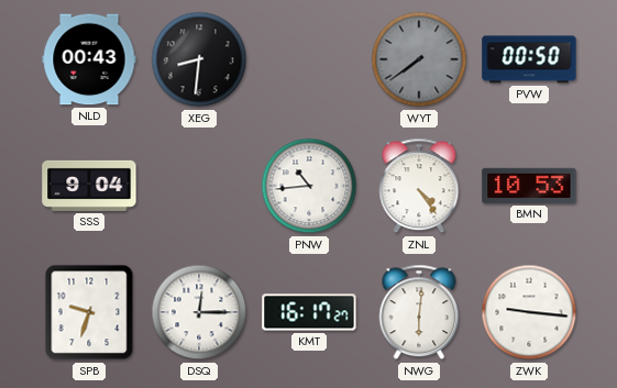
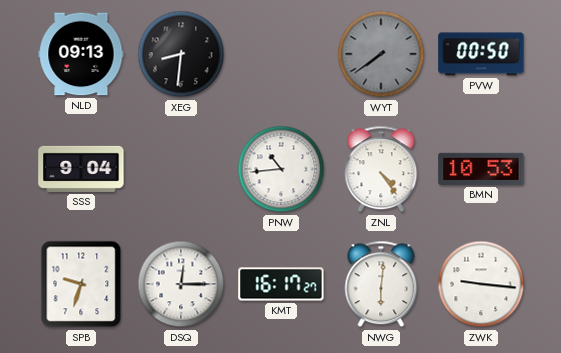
NLD: 00:43 -> 09:13 (81, 54)
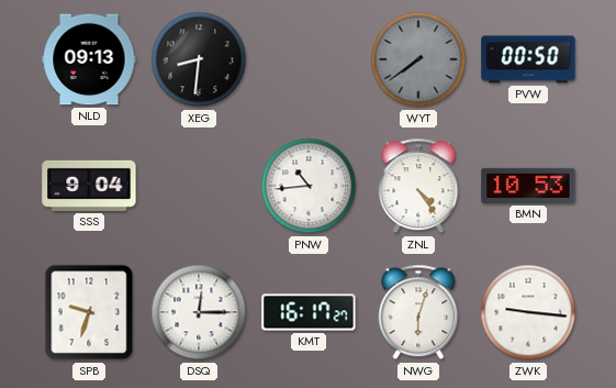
NWG: 6:01 -> 6:03 (418, 312)
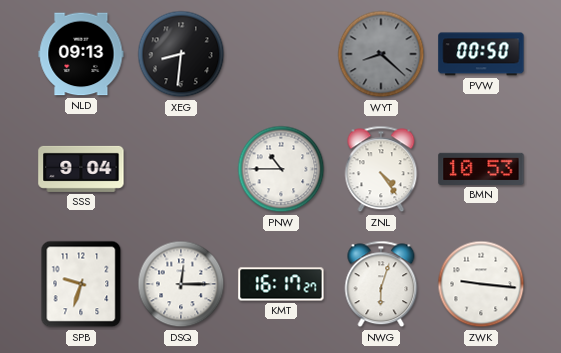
WYT: 7:39 -> 8:22 (381, 54)
PNW: 10:44 -> 10:45 (281, 169)
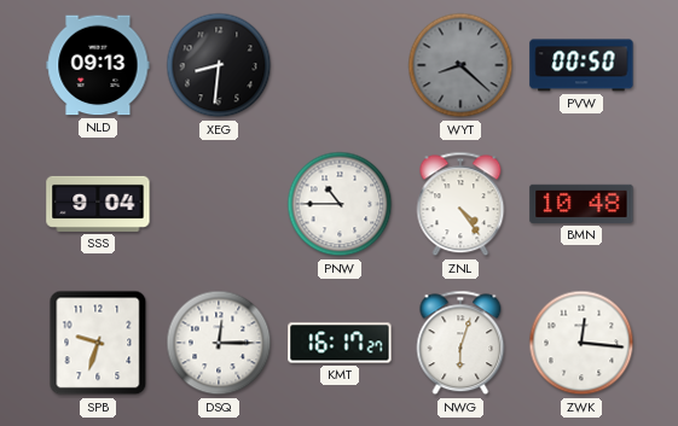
BMN: 10:53 -> 10:48 (581, 204)
ZWK: 9:16 -> 12:16 (581, 343)
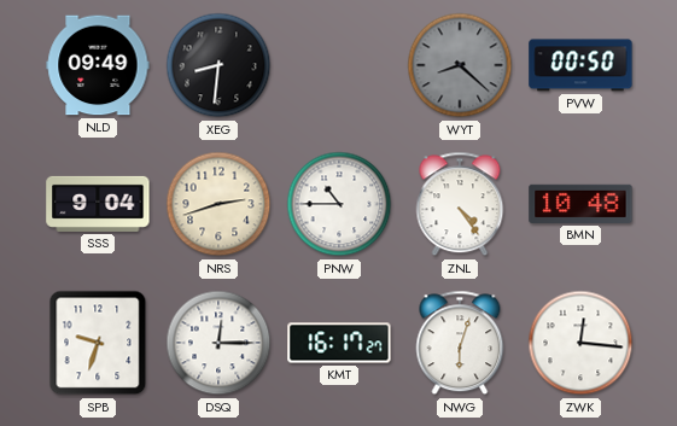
NLD: 09:13 -> 09:49 (98, 65)
NRS: none -> 2:42 (218, 204)
